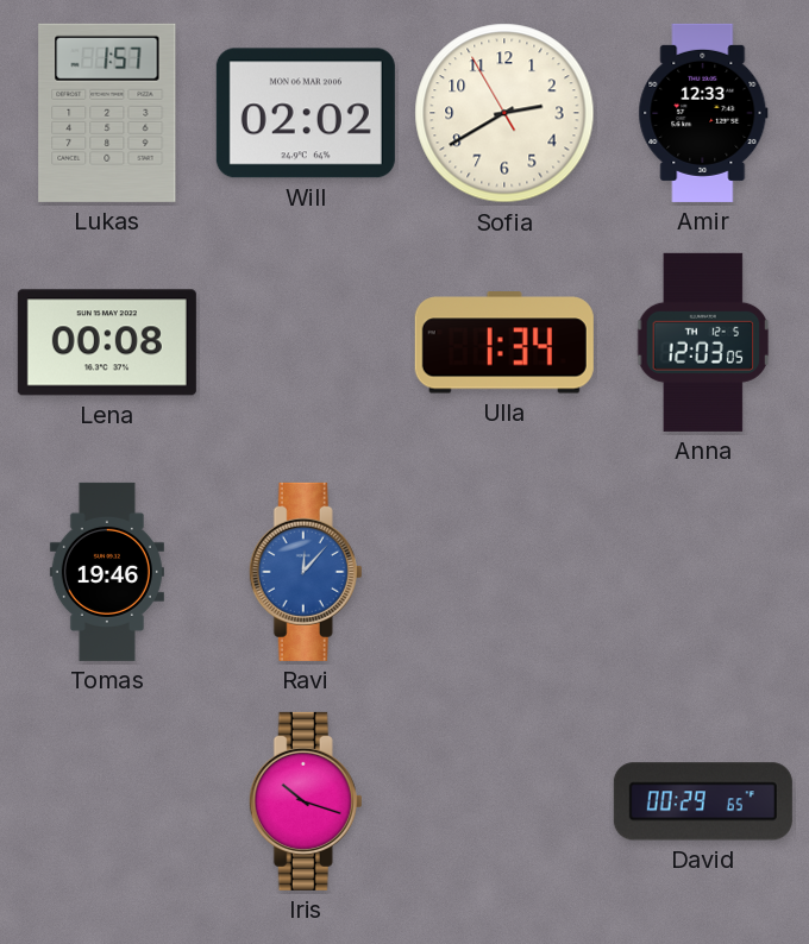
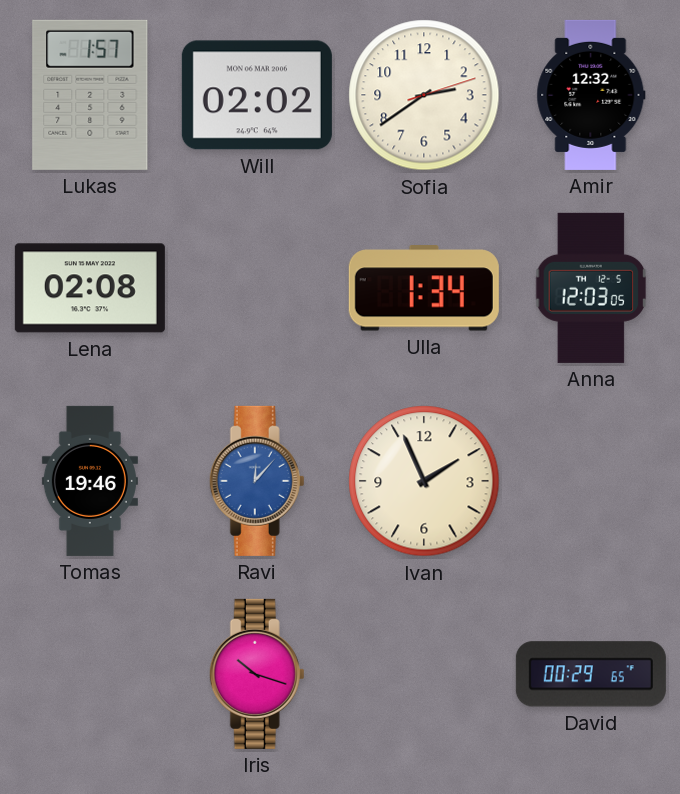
Sofia: 2:39:55 -> 2:39:12 (424, 95)
Amir: 12:33 -> 12:32 (591, 95)
Lena: 00:08 -> 02:08 (90, 288)
Ivan: none -> 1:56 (424, 481)
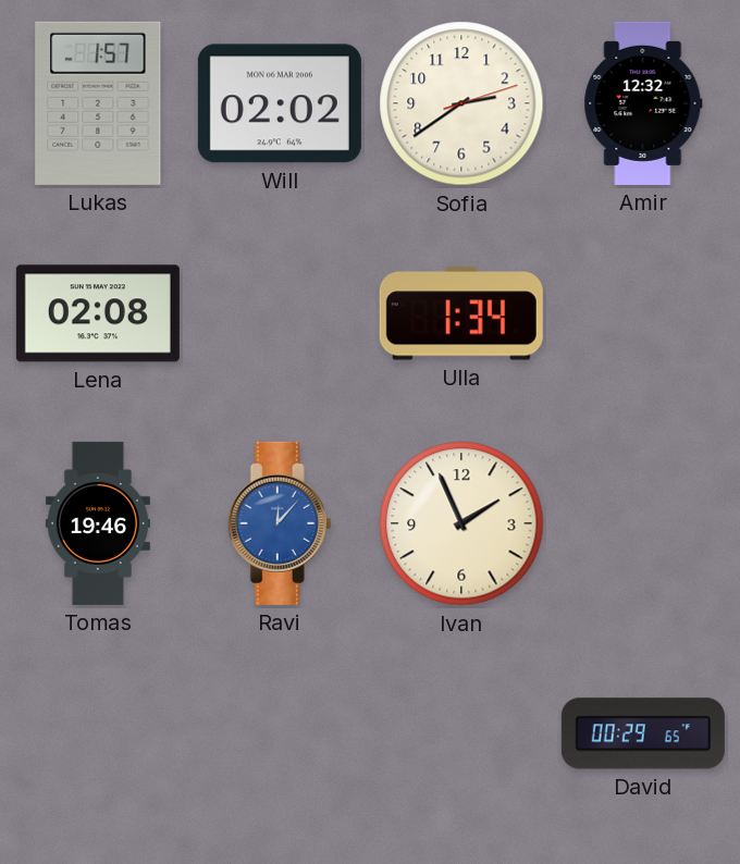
Anna: 12:03 -> none (591, 288)
Iris: 10:18 -> none (257, 674)
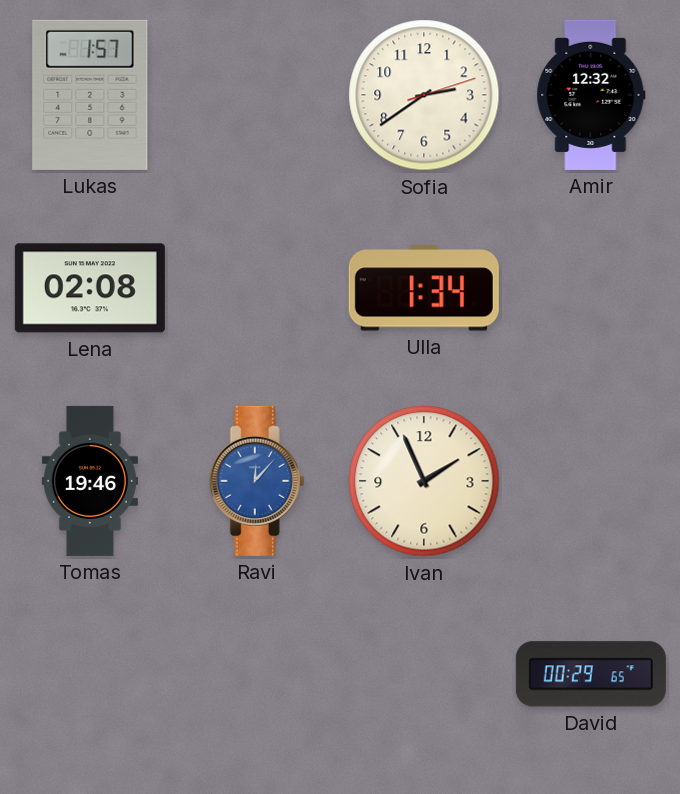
Will: 02:02 -> none (280, 103)
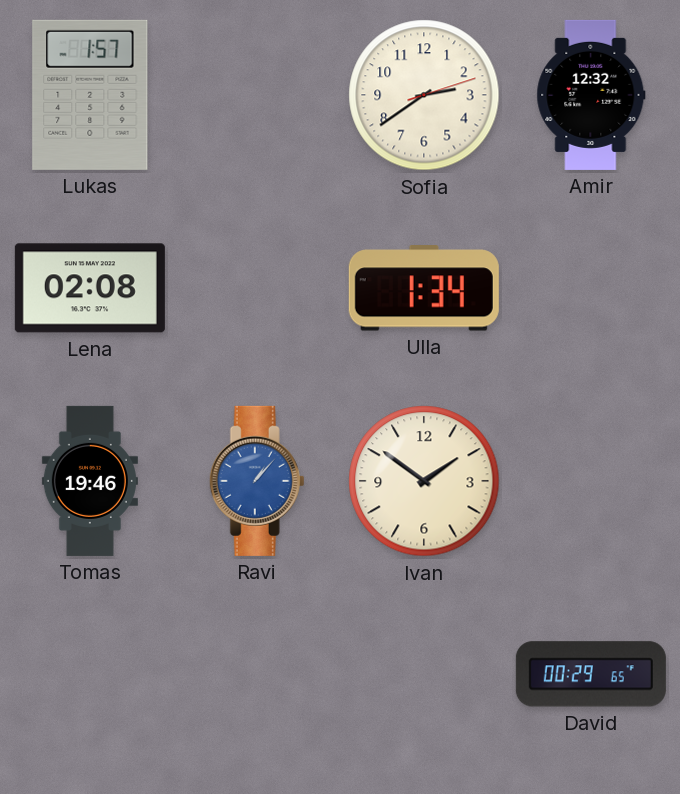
Ravi: 12:07 -> 1:07 (257, 481)
Ivan: 1:56 -> 1:51 (424, 481)
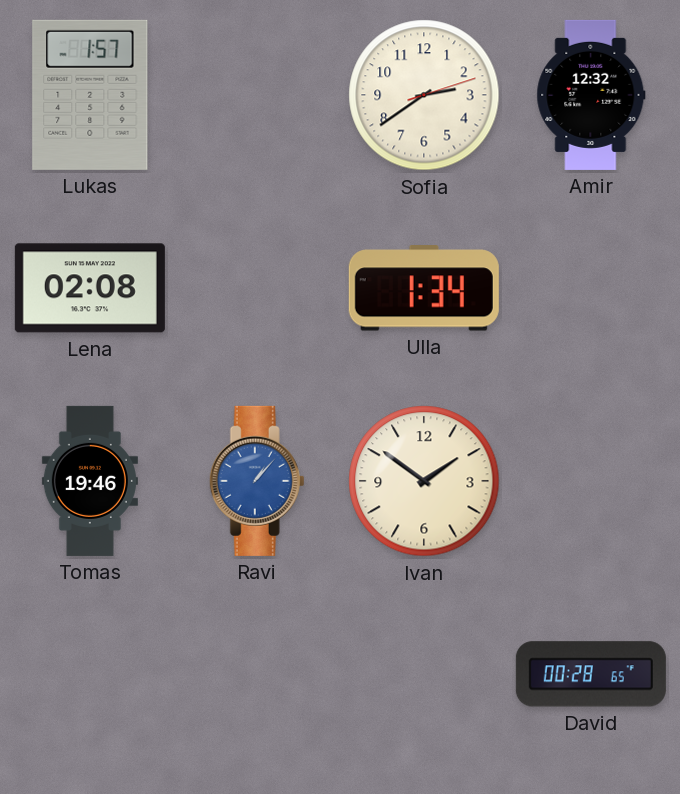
David: 00:29 -> 00:28 (591, 674)
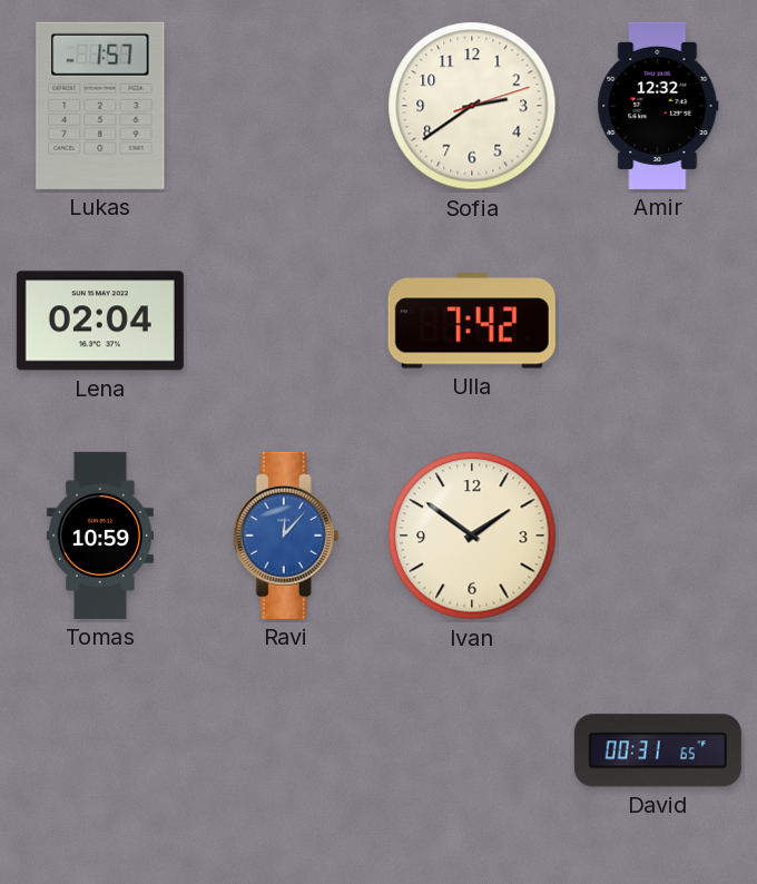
Lena: 02:08 -> 02:04 (100, 321)
Ulla: 1:34 -> 7:42 (472, 321)
Tomas: 19:46 -> 10:59 (100, 536)
Ravi: 1:07 -> 12:07 (286, 536)
David: 00:28 -> 00:31 (658, 750)
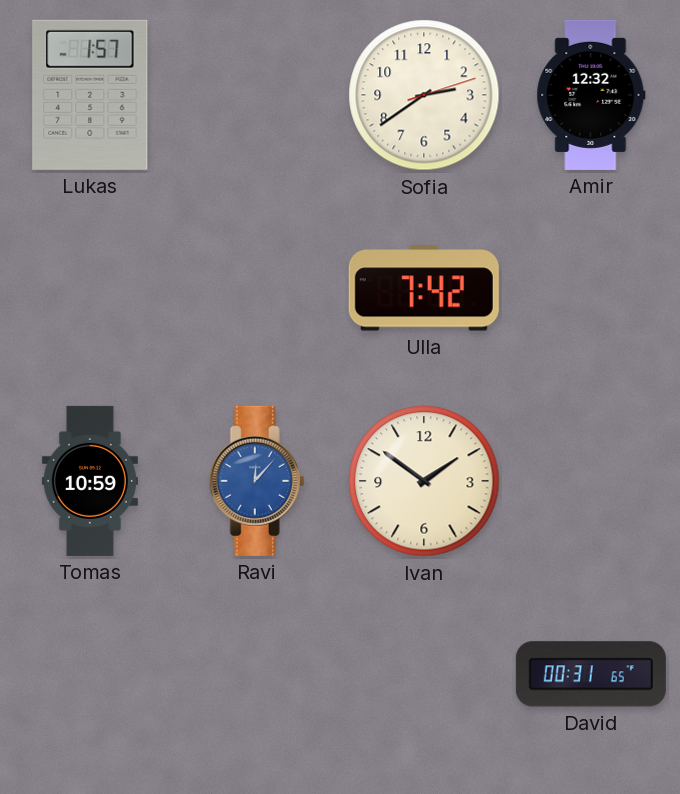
Lena: 02:04 -> none (100, 321)
